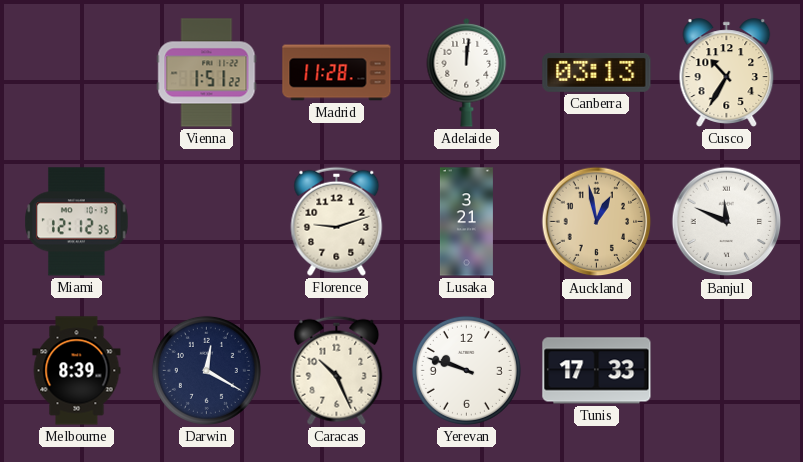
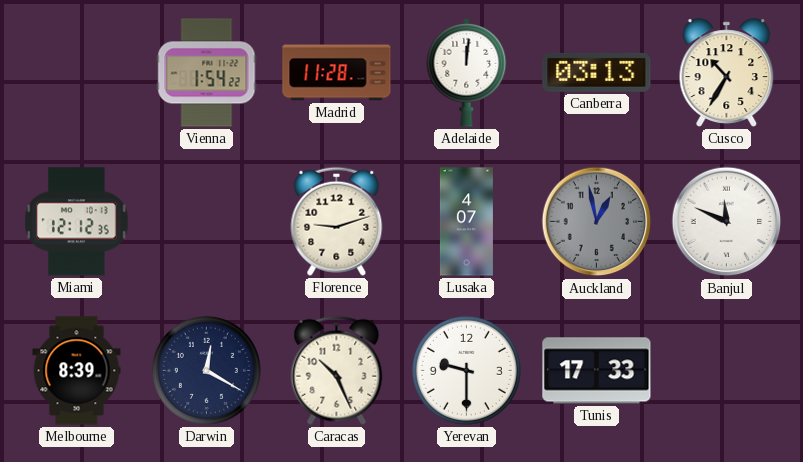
Vienna: 1:51 -> 1:54 (207, 73)
Lusaka: 3:21 -> 4:07 (466, 222)
Auckland dial: champagne -> grey (597, 222)
Yerevan: 9:48 -> 9:30 (466, 370)
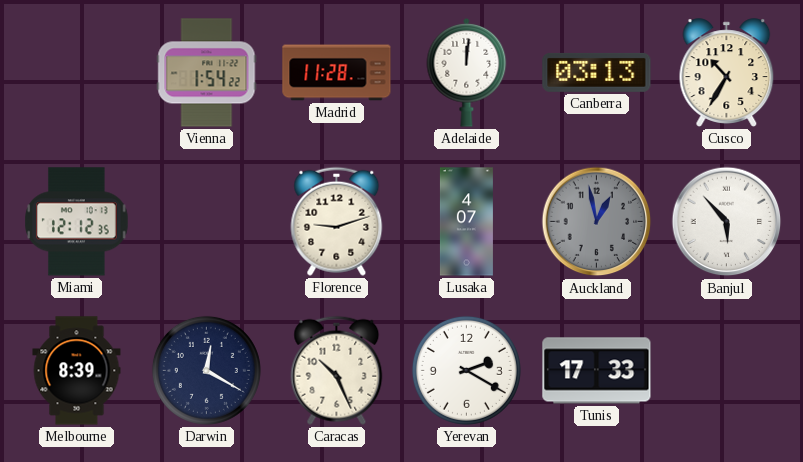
Banjul: 11:49 -> 5:53 (727, 222)
Yerevan: 9:30 -> 2:20 (466, 370)
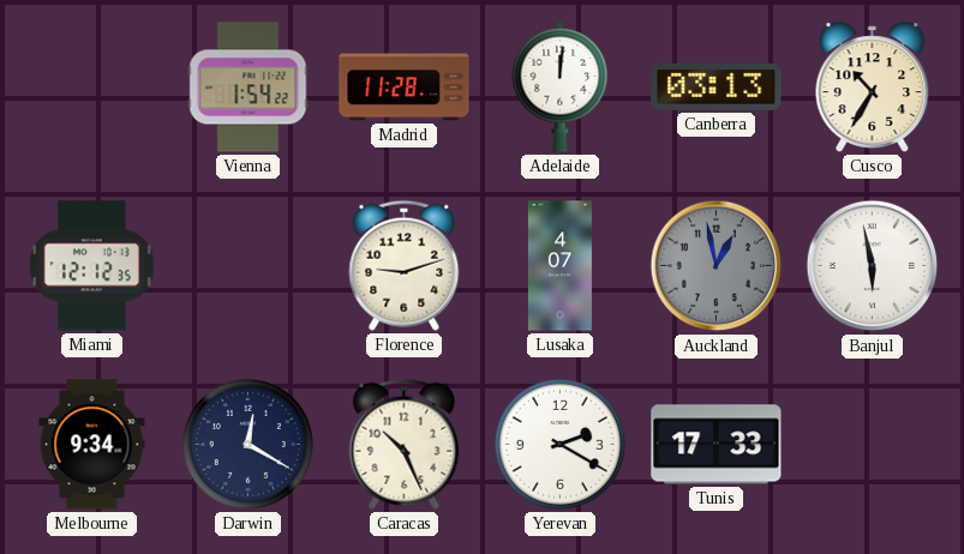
Banjul: 5:53 -> 5:58 (873, 266)
Melbourne: 8:39 -> 9:34 (92, 445)
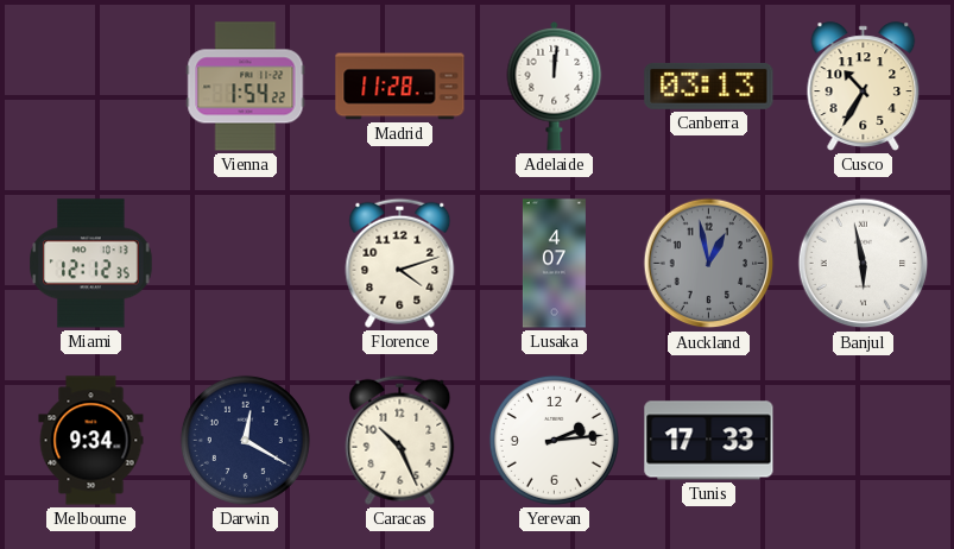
Florence: 9:12 -> 4:12 (400, 263)
Yerevan: 2:20 -> 2:14 (554, 440)
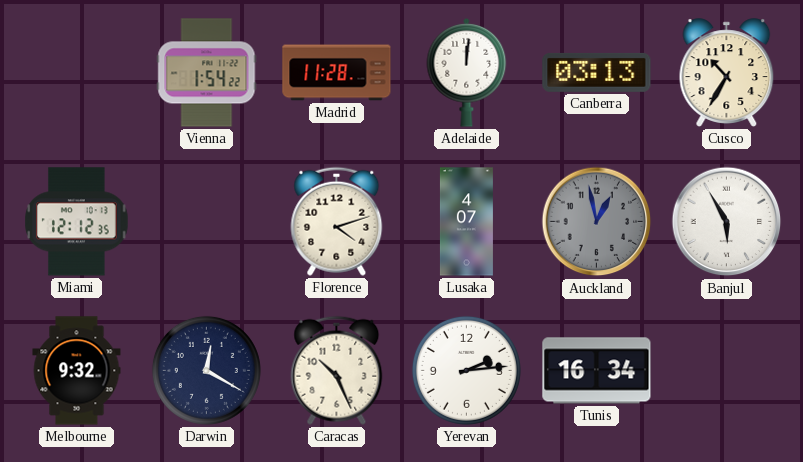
Banjul: 5:58 -> 5:55 (727, 222)
Melbourne: 9:34 -> 9:32 (77, 371)
Tunis: 17:33 -> 16:34 (597, 371)
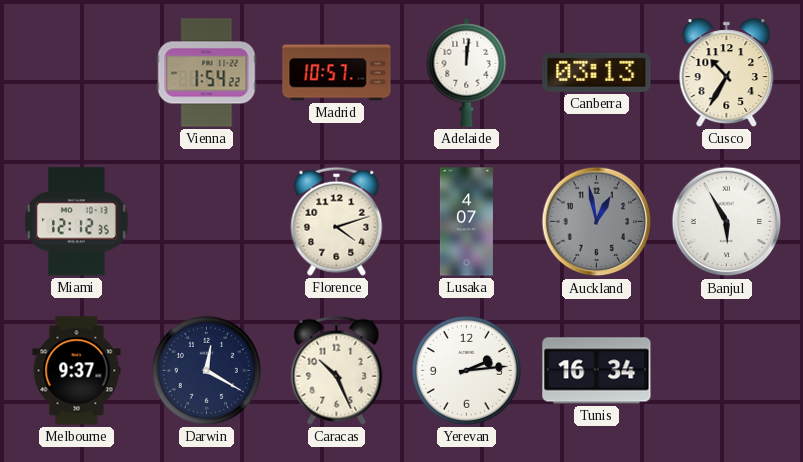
Madrid: 11:28 -> 10:57 (337, 73)
Melbourne: 9:32 -> 9:37 (77, 371)
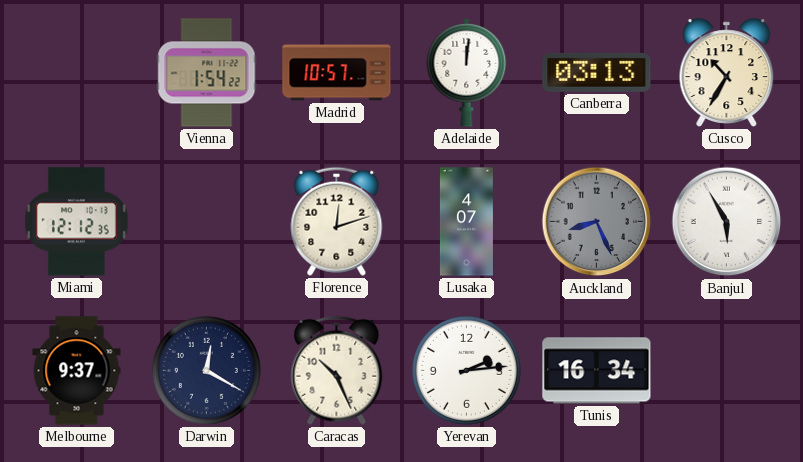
Florence: 4:12 -> 12:12 (337, 221)
Auckland: 12:58 -> 8:26 (597, 222)
